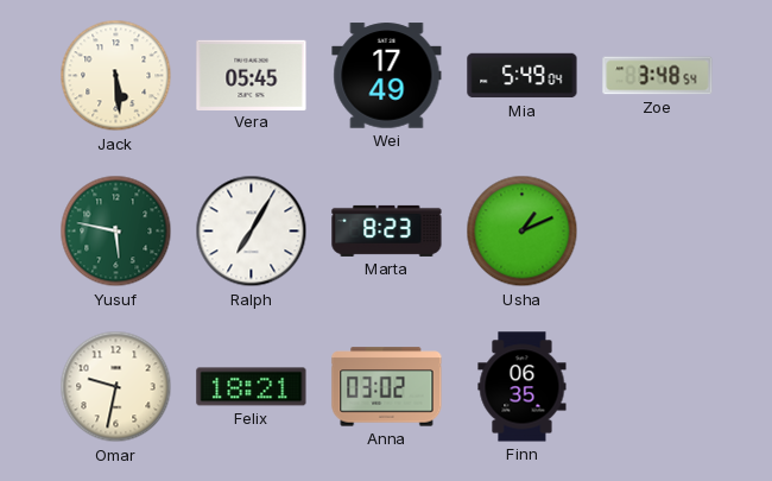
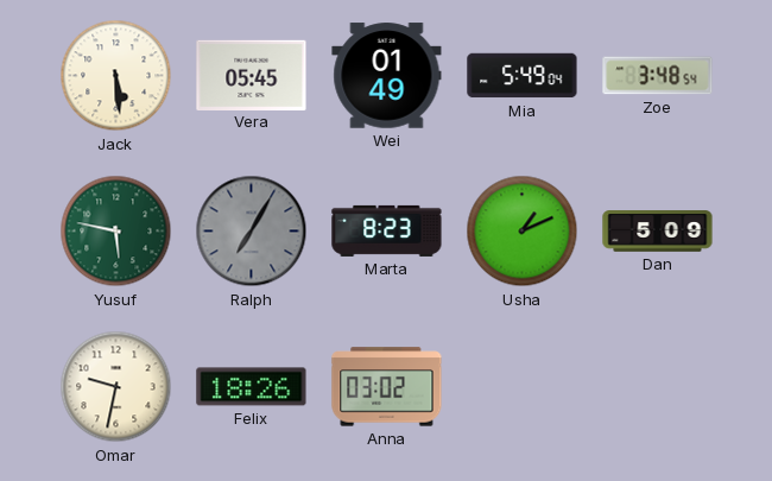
Wei: 17:49 -> 01:49 (387, 76)
Ralph dial: white -> grey (252, 232)
Dan: none -> 5:09 (658, 232)
Felix: 18:21 -> 18:26 (252, 387)
Finn: 06:35 -> none (523, 387)
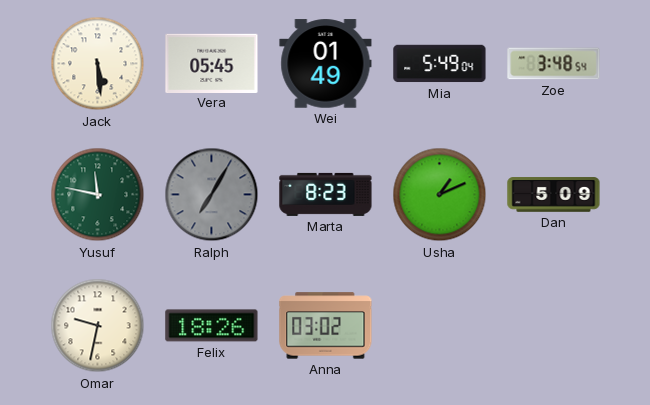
Yusuf: 5:47 -> 11:47 (98, 195)
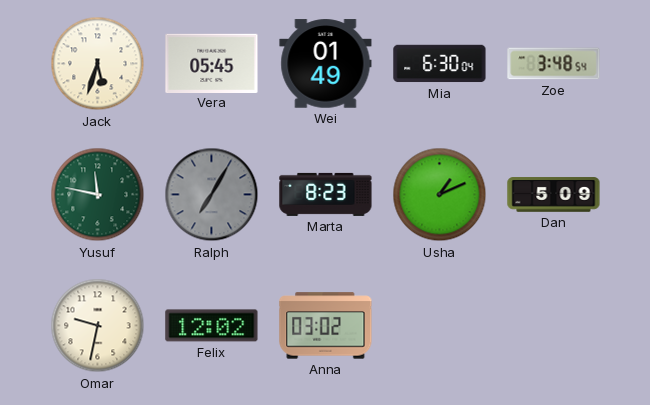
Jack: 5:29 -> 5:33 (98, 64)
Mia: 5:49 -> 6:30 (440, 64)
Felix: 18:26 -> 12:02 (212, 326)
